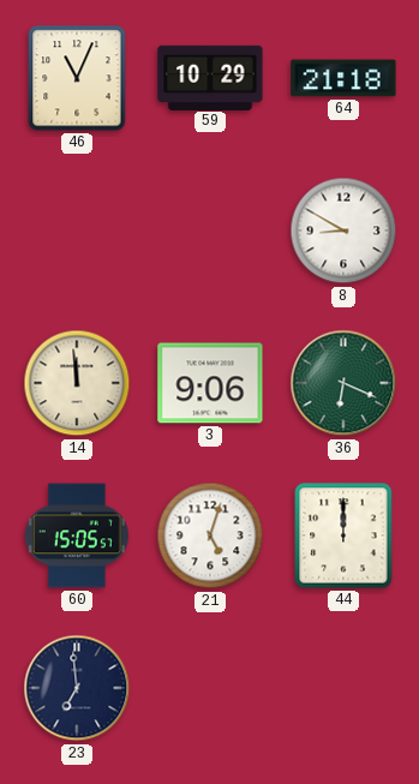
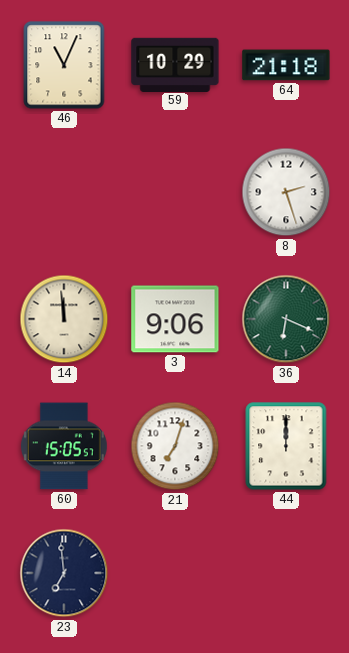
8: 8:50 -> 2:27 (286, 192)
21: 5:03 -> 7:03 (175, 446)
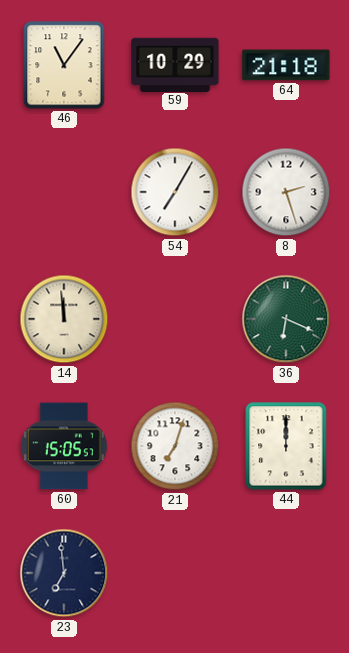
46: 11:04 -> 11:06 (64, 65)
54: none -> 7:05 (175, 192)
3: 9:06 -> none (175, 319)
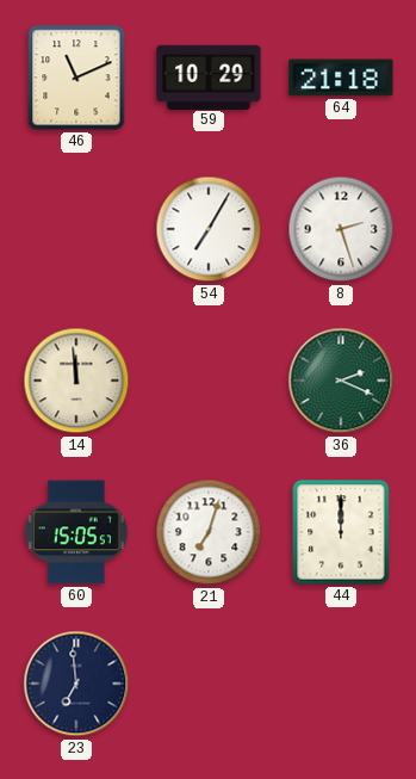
46: 11:06 -> 11:11 (76, 78)
36: 6:19 -> 2:19 (341, 381)
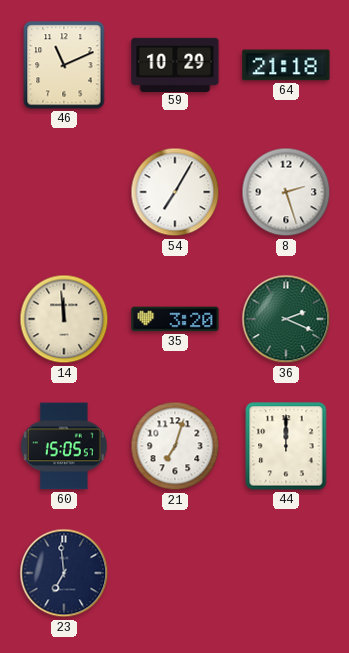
35: none -> 3:20 (175, 319)
